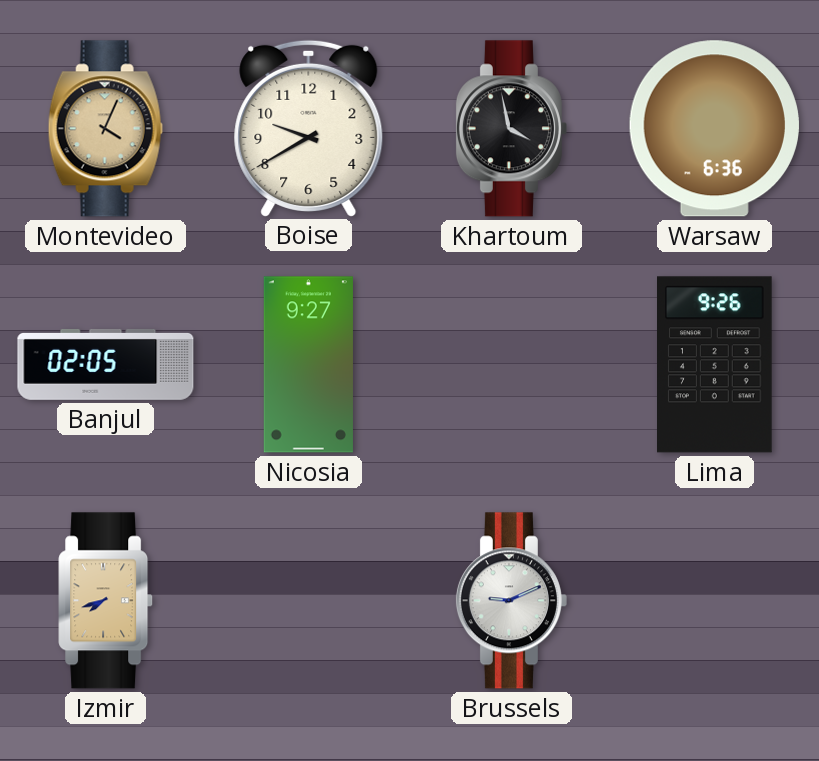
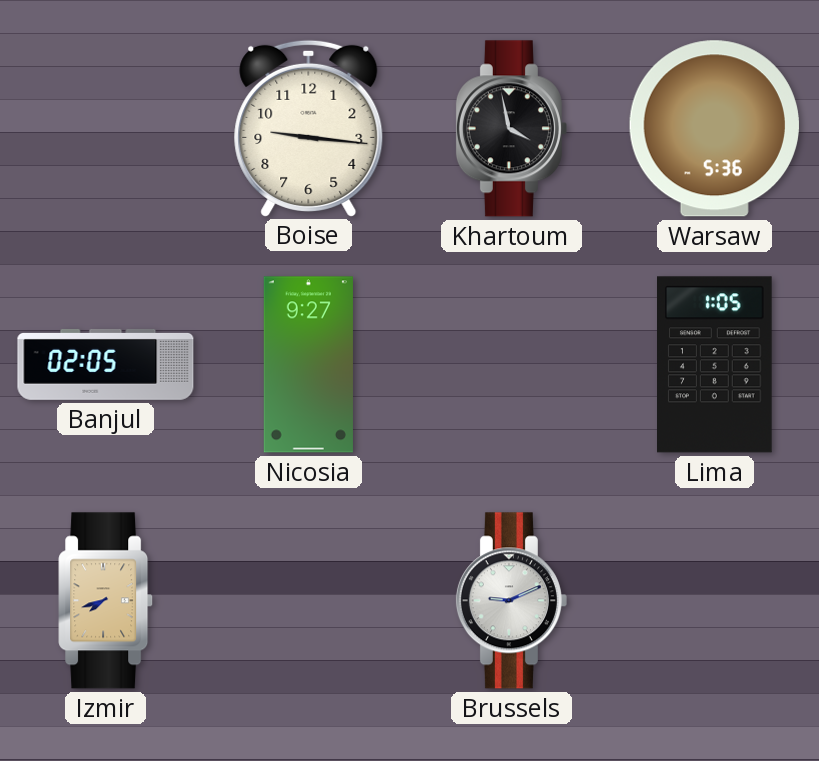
Montevideo: 4:04 -> none (105, 129)
Boise: 9:40 -> 9:16 (309, 128)
Warsaw: 6:36 -> 5:36 (714, 129)
Lima: 9:26 -> 1:05 (715, 365)
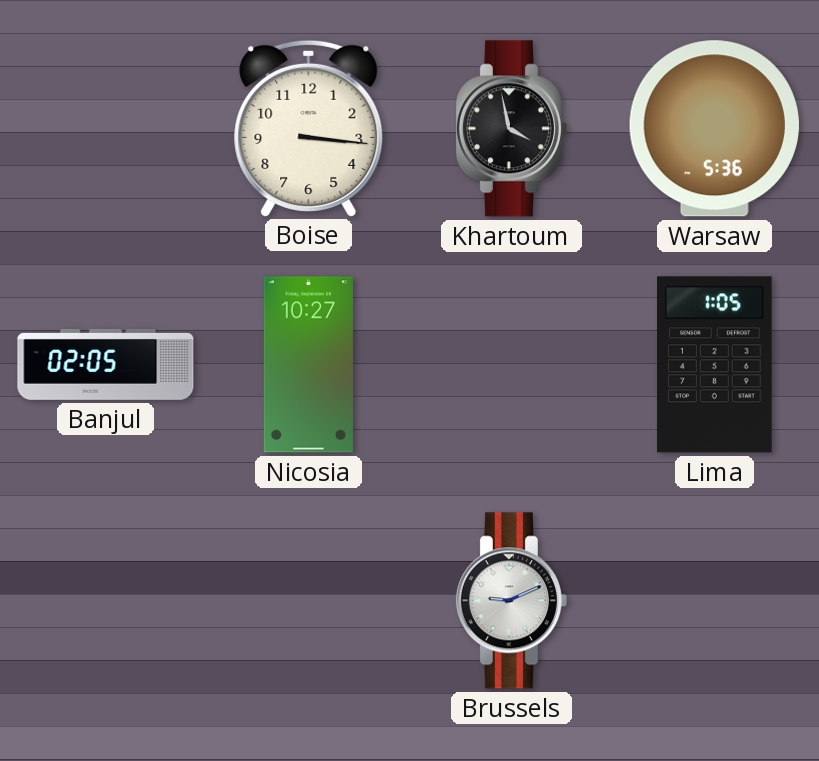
Boise: 9:16 -> 3:16 (309, 128)
Nicosia: 9:27 -> 10:27 (308, 365)
Izmir: 7:42 -> none (106, 601)
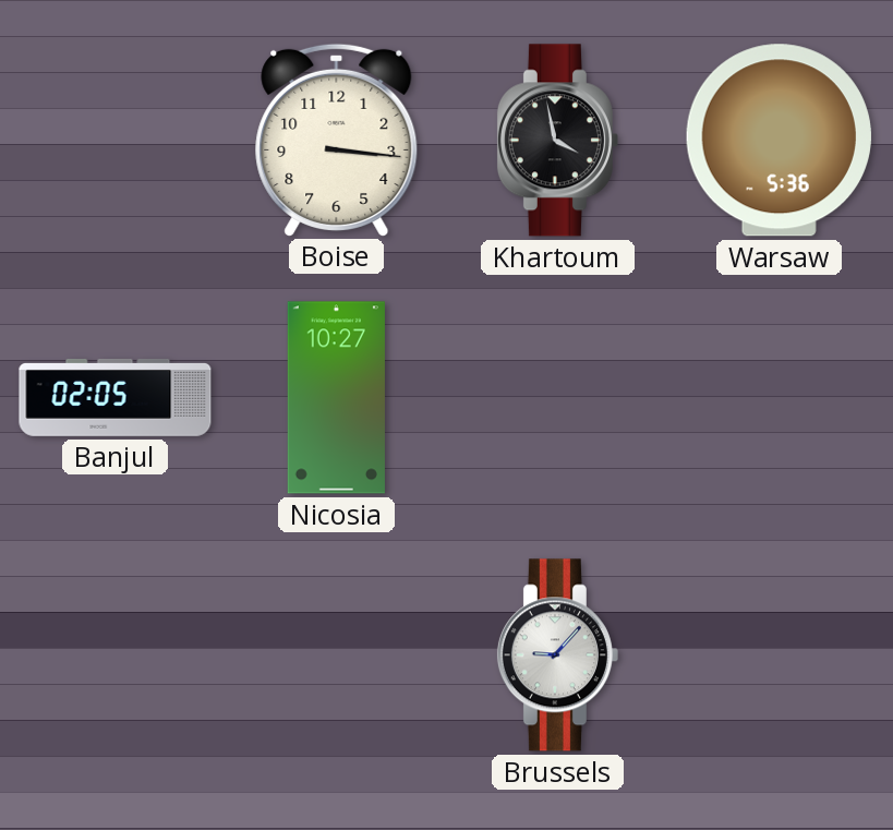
Lima: 1:05 -> none (715, 365)
Brussels: 9:11 -> 9:07 (557, 655)
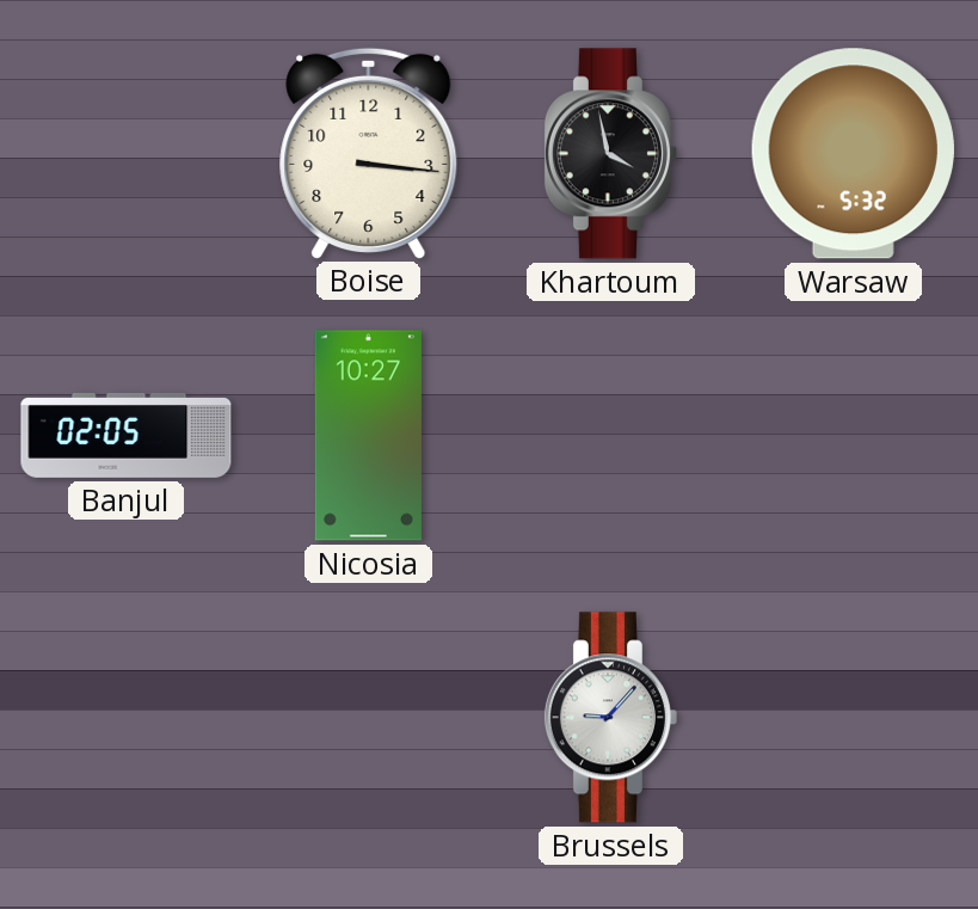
Warsaw: 5:36 -> 5:32 (853, 154)
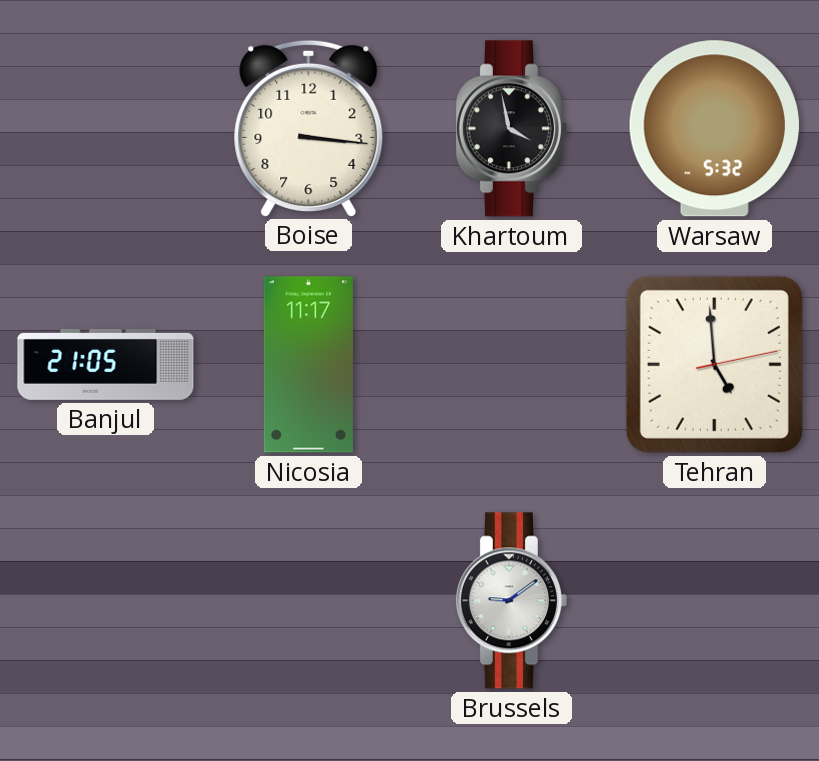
Banjul: 02:05 -> 21:05 (106, 364)
Nicosia: 10:27 -> 11:17 (308, 365)
Tehran: none -> 4:59 (714, 364)
Brussels: 9:07 -> 9:09 (511, 601)
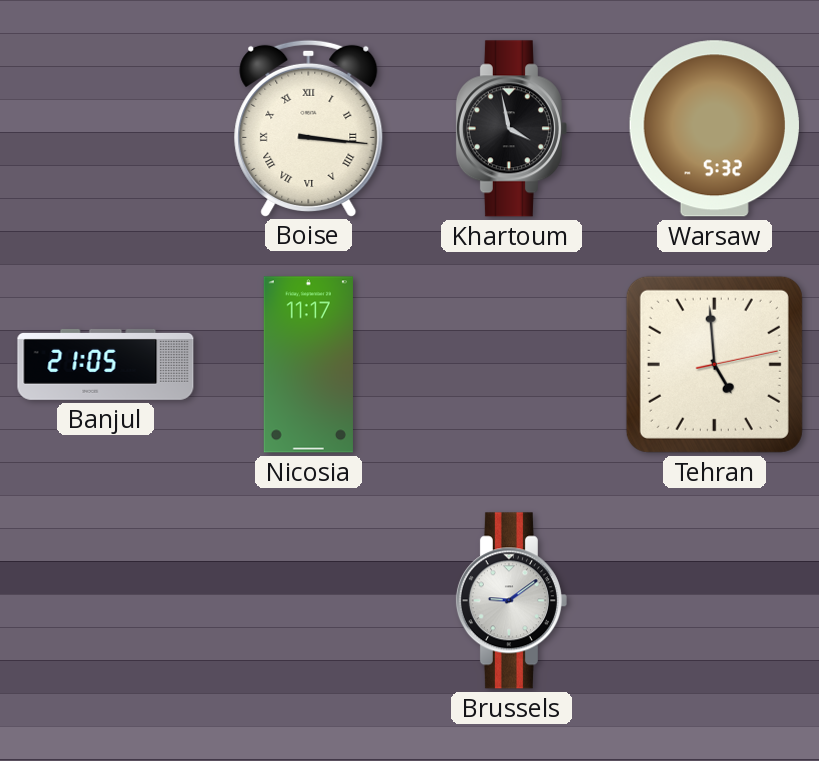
Boise numerals: Arabic -> Roman (309, 128)
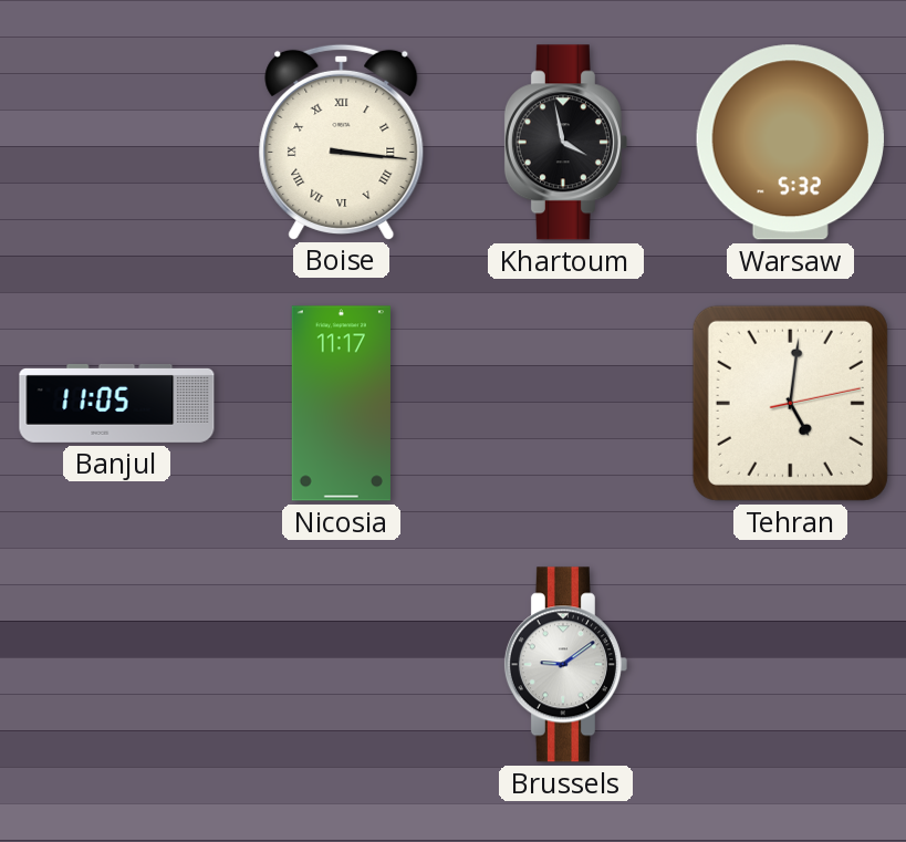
Banjul: 21:05 -> 11:05 (117, 403)
Tehran: 4:59 -> 5:01 (790, 403)
